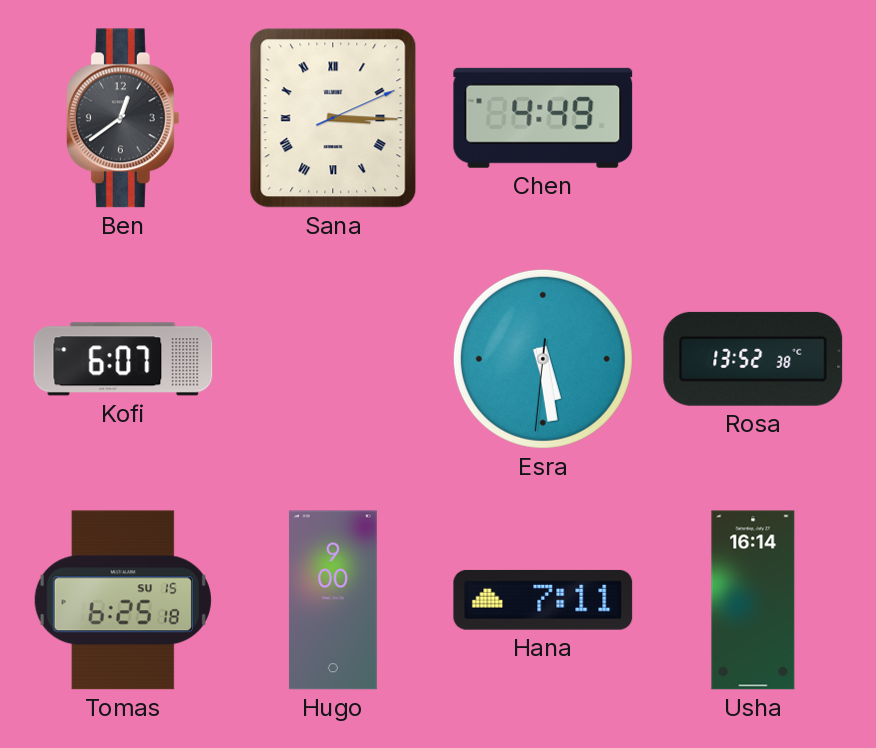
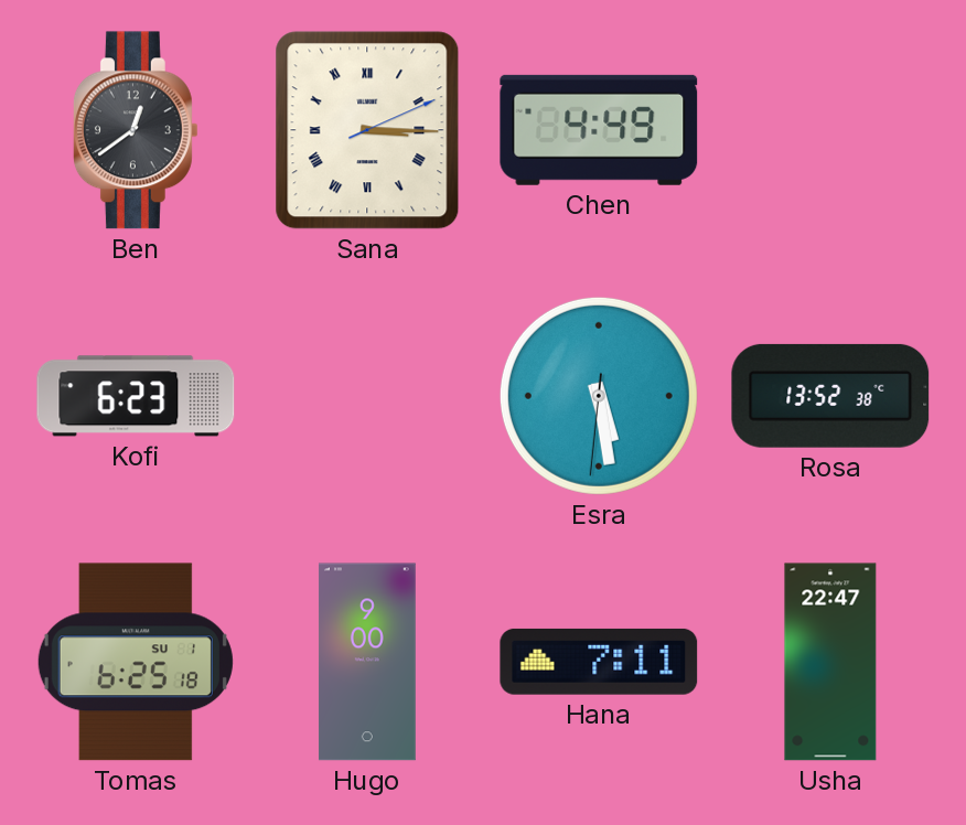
Kofi: 6:07 -> 6:23 (136, 396)
Tomas date: SU 15 -> SU 1 (136, 662)
Usha: 16:14 -> 22:47 (830, 662)
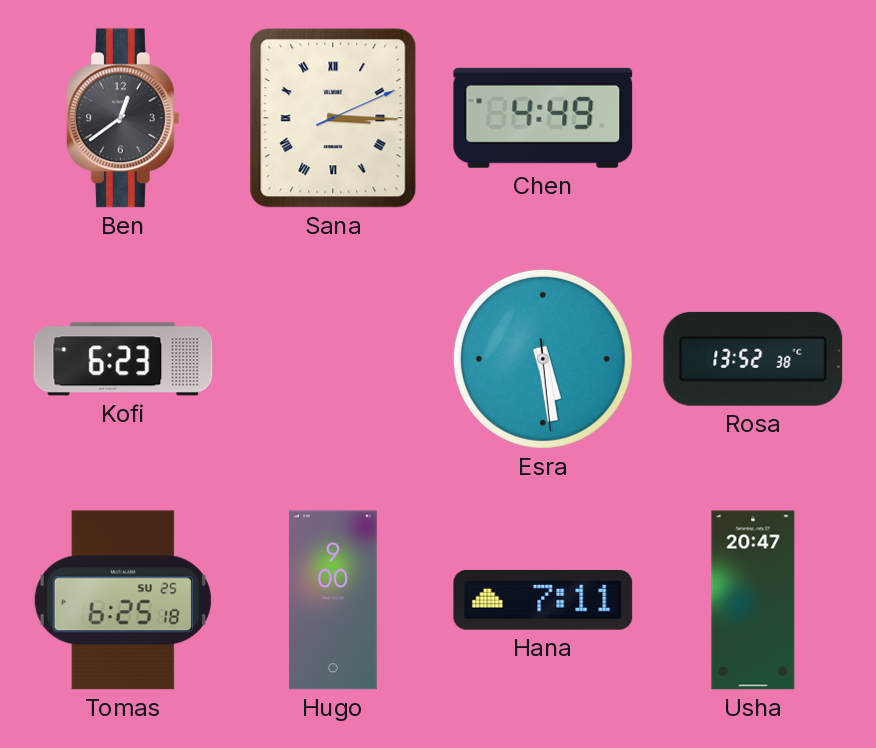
Esra: 5:28:31 -> 5:28:29 (543, 359)
Tomas date: SU 1 -> SU 25 (123, 600)
Usha: 22:47 -> 20:47 (753, 600)
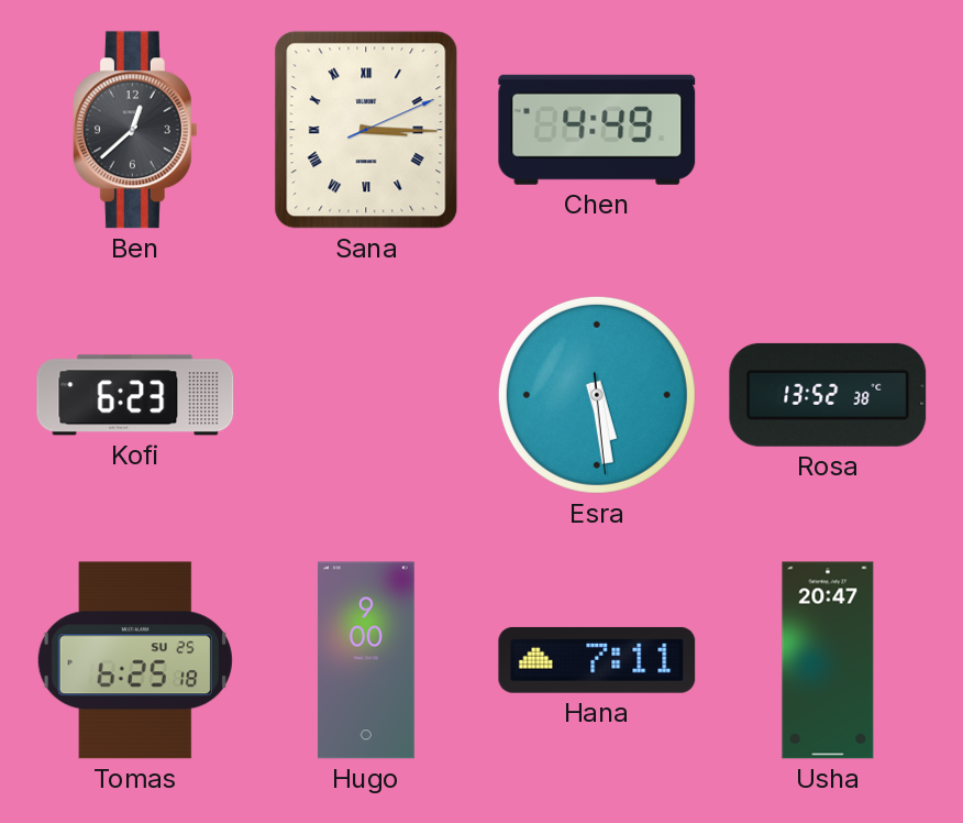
Ben: 12:39 -> 12:38 (135, 130)
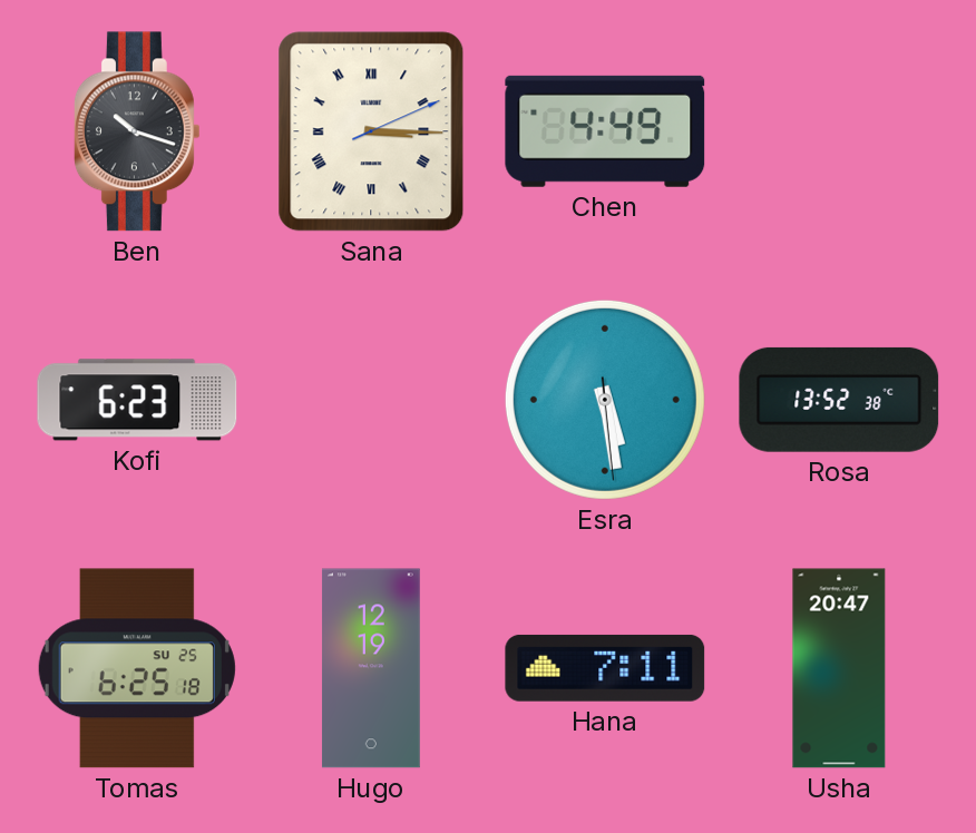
Ben: 12:38 -> 10:18 (137, 131)
Hugo: 9:00 -> 12:19 (371, 668)
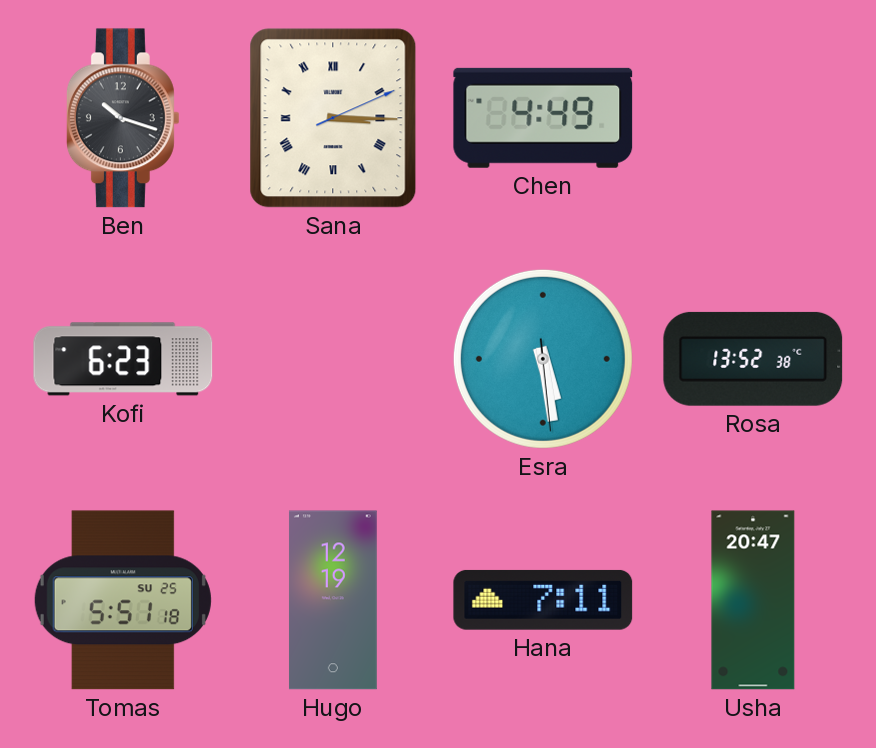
Tomas: 6:25 -> 5:51 (123, 600)
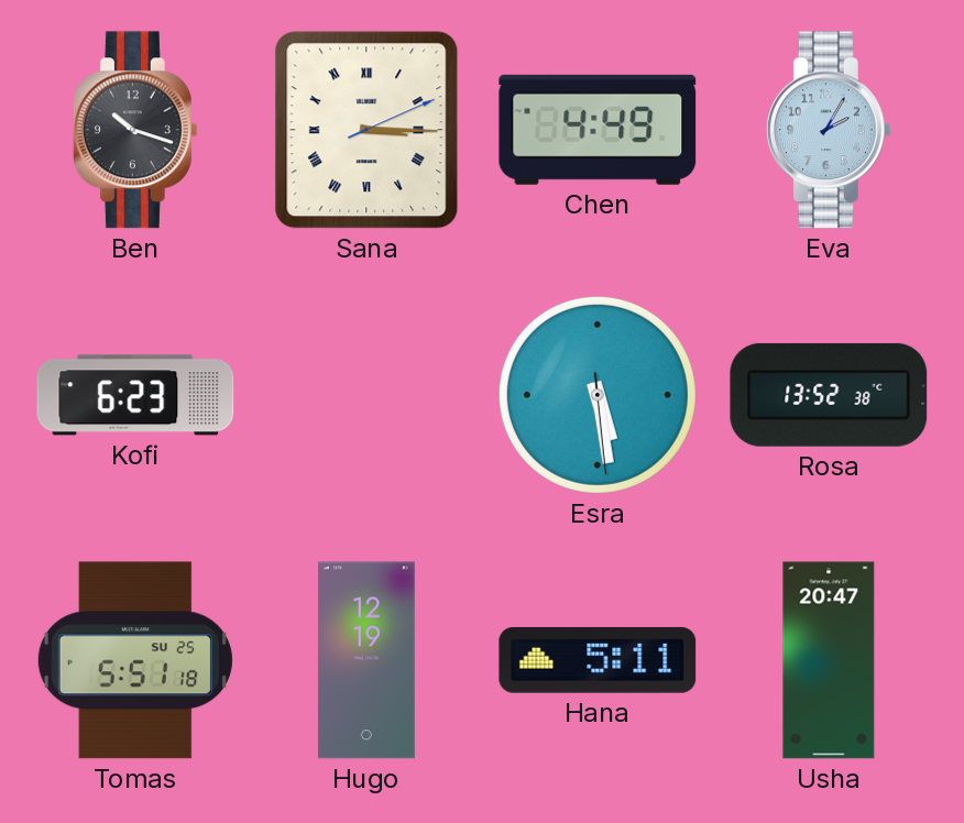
Eva: none -> 2:05 (829, 130)
Hana: 7:11 -> 5:11 (598, 660)
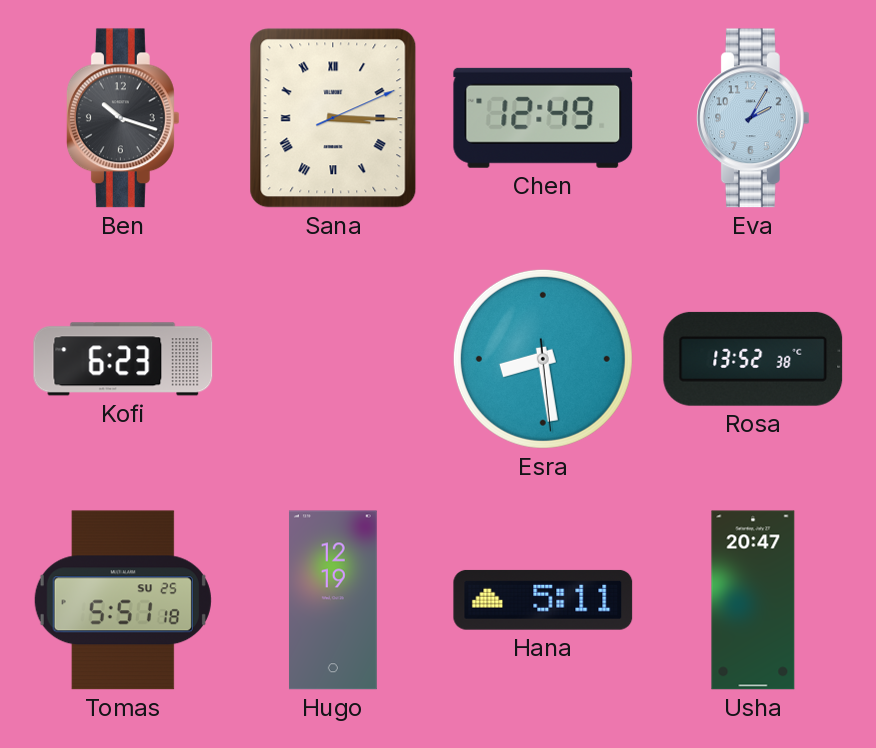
Chen: 4:49 -> 12:49 (543, 118)
Esra: 5:28 -> 8:28 (543, 359)
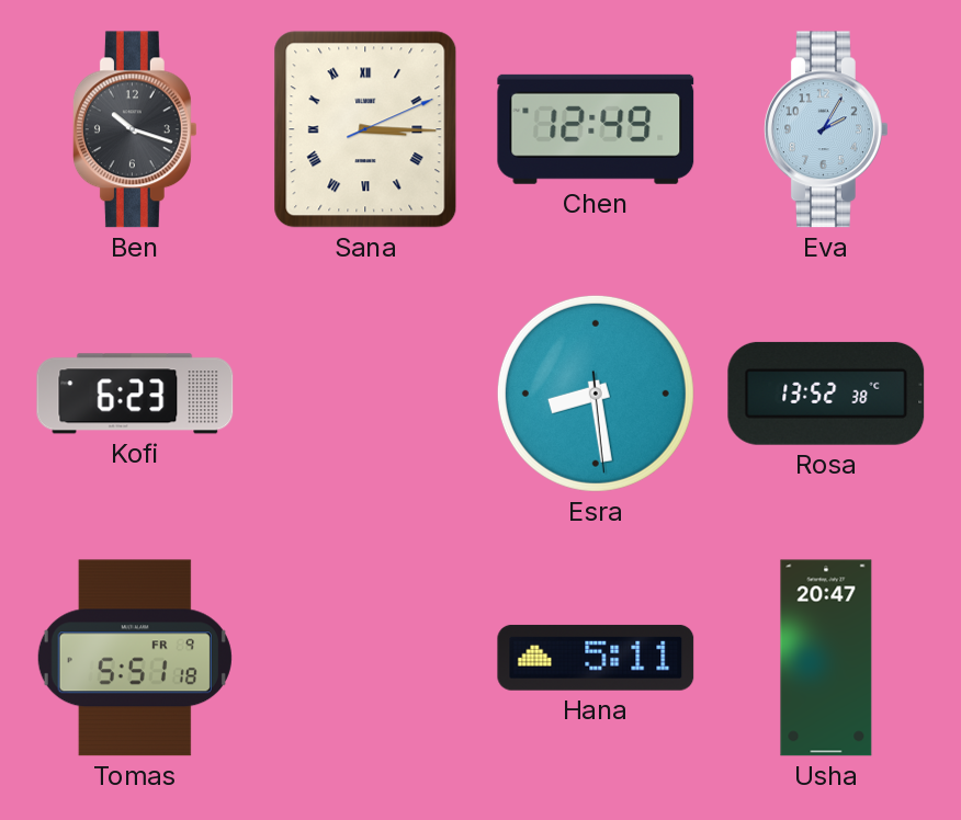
Tomas date: SU 25 -> FR 9 (135, 658)
Hugo: 12:19 -> none (333, 600)
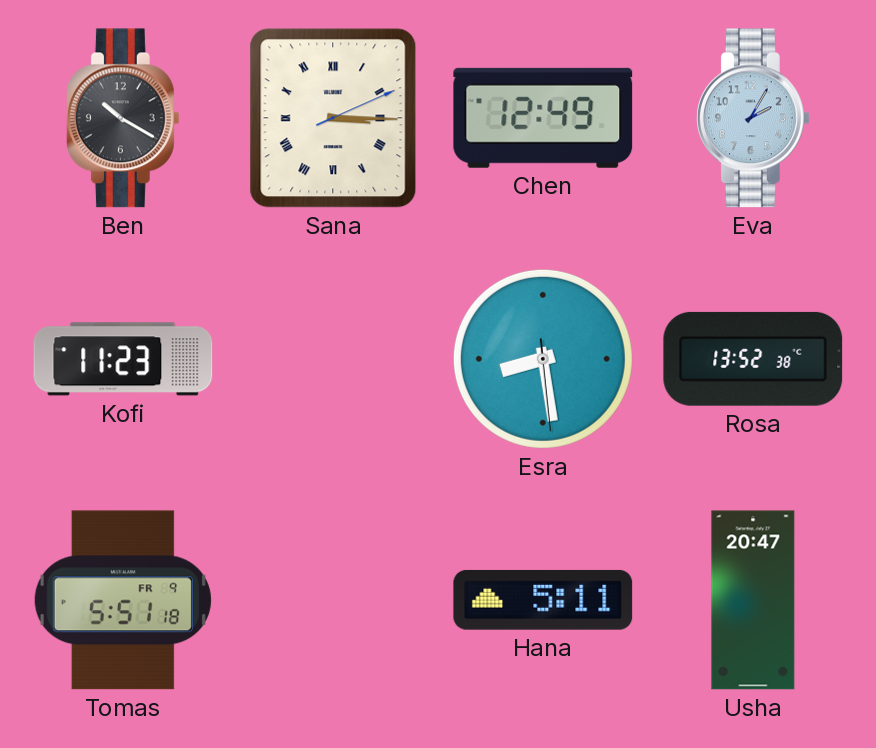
Ben: 10:18 -> 10:20 (123, 118)
Kofi: 6:23 -> 11:23 (123, 359)
